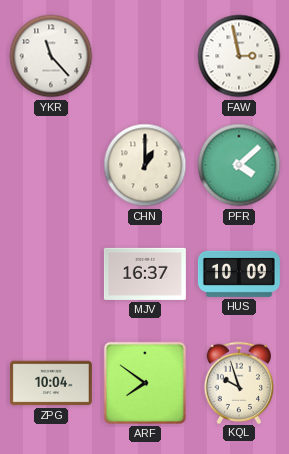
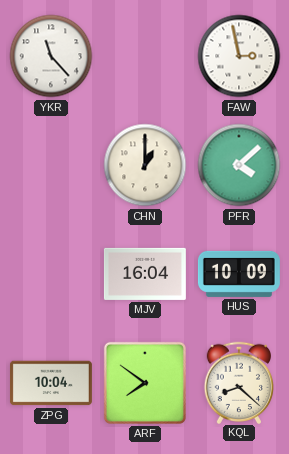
MJV: 16:37 -> 16:04 (145, 274)
KQL: 9:57 -> 8:22 (238, 382)
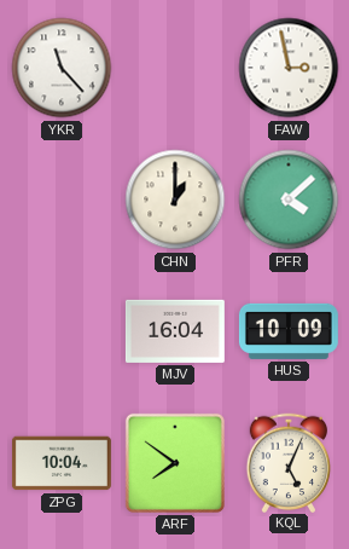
KQL: 8:22 -> 5:04 (287, 462)
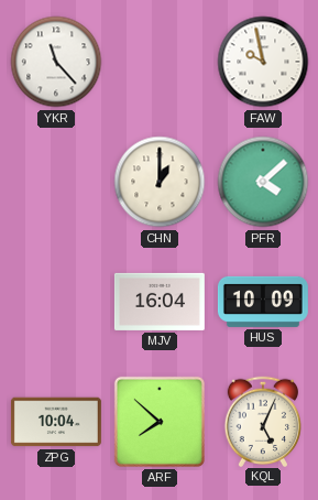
FAW: 2:58 -> 9:58 (263, 62)
ARF: 7:51 -> 7:52 (160, 422)
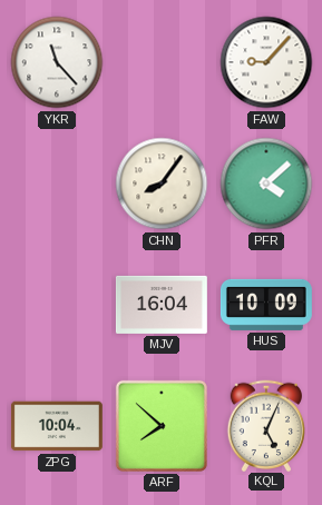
FAW: 9:58 -> 9:07 (266, 62)
CHN: 1:00 -> 8:06 (162, 184)
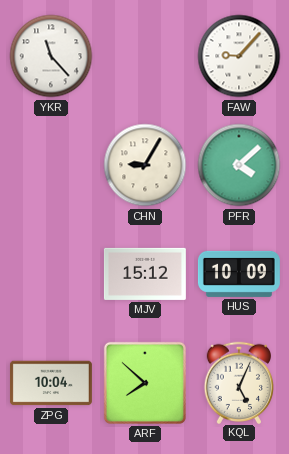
CHN: 8:06 -> 9:05 (145, 165)
MJV: 16:04 -> 15:12 (145, 274)
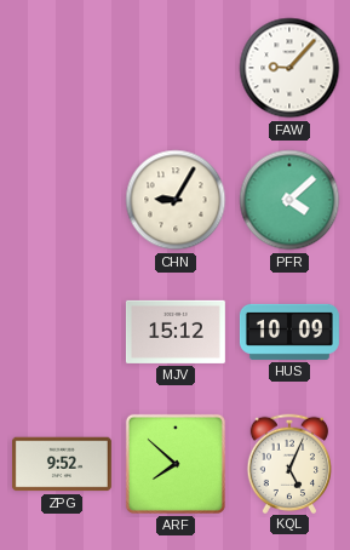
YKR: 11:23 -> none (51, 56)
ZPG: 10:04 -> 9:52 (62, 464)
